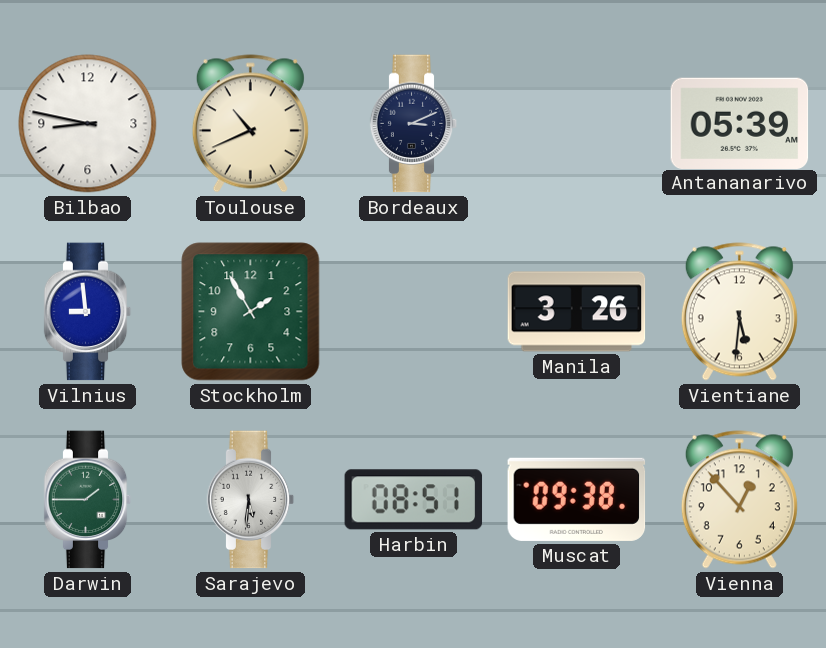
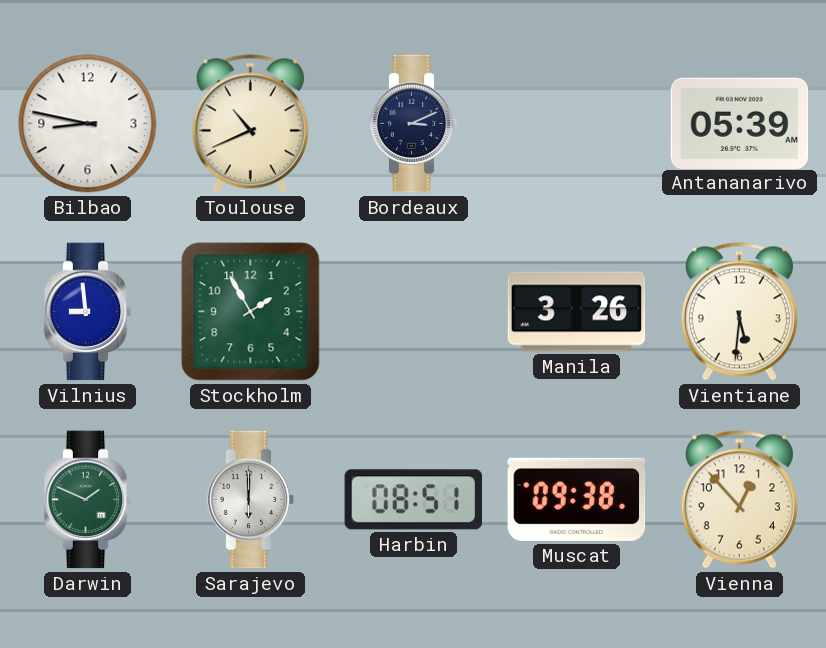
Darwin: 1:45 -> 1:49 (88, 500)
Sarajevo: 5:31 -> 6:00 (251, 500)
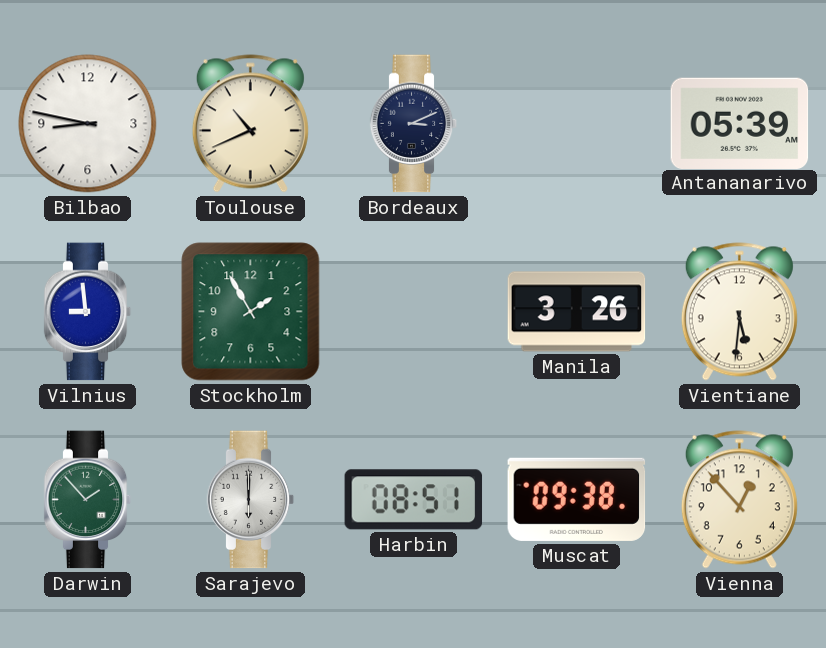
Darwin: 1:49 -> 1:53 (88, 500)
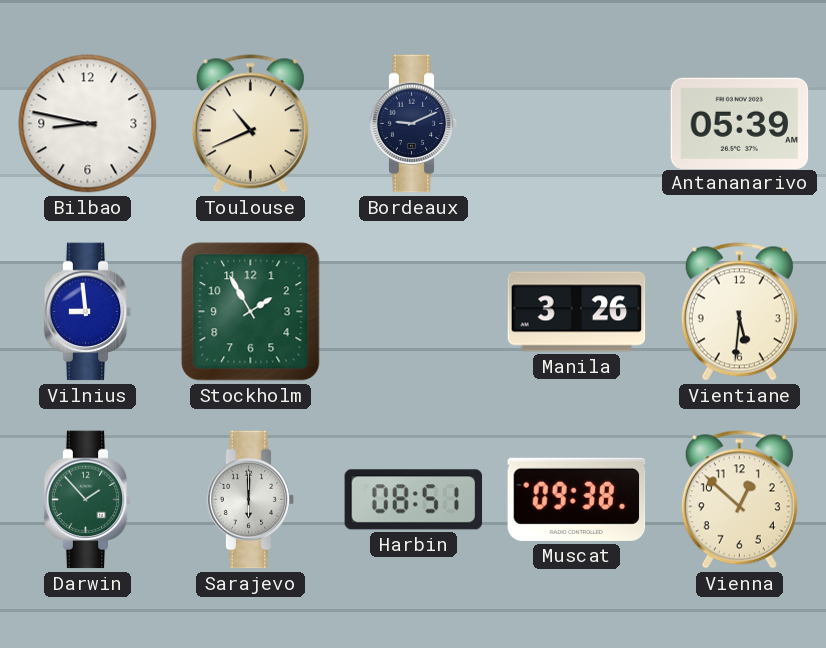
Bordeaux: 3:11 -> 9:11 (414, 124)
Vienna: 12:53 -> 12:52 (739, 500)
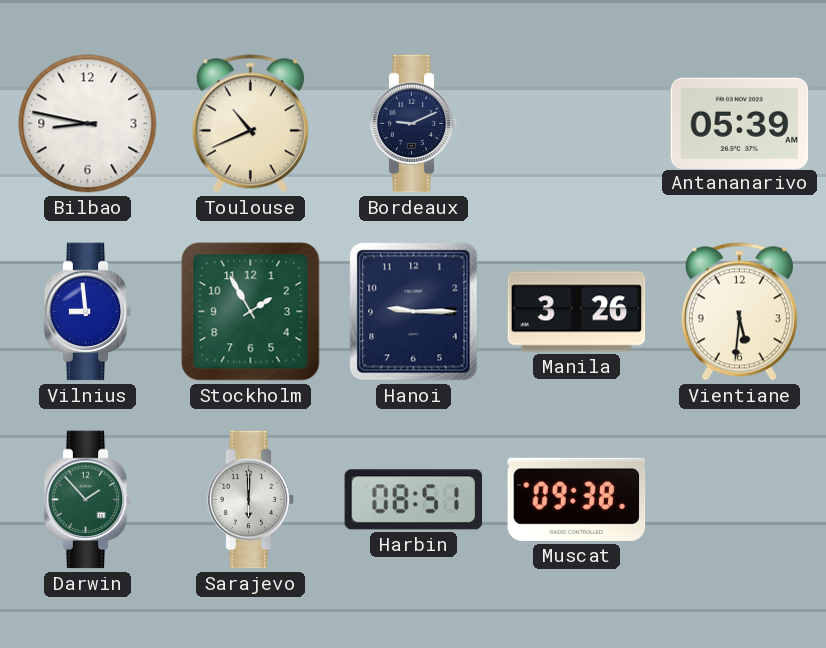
Hanoi: none -> 9:15 (414, 312)
Vienna: 12:52 -> none (739, 500)
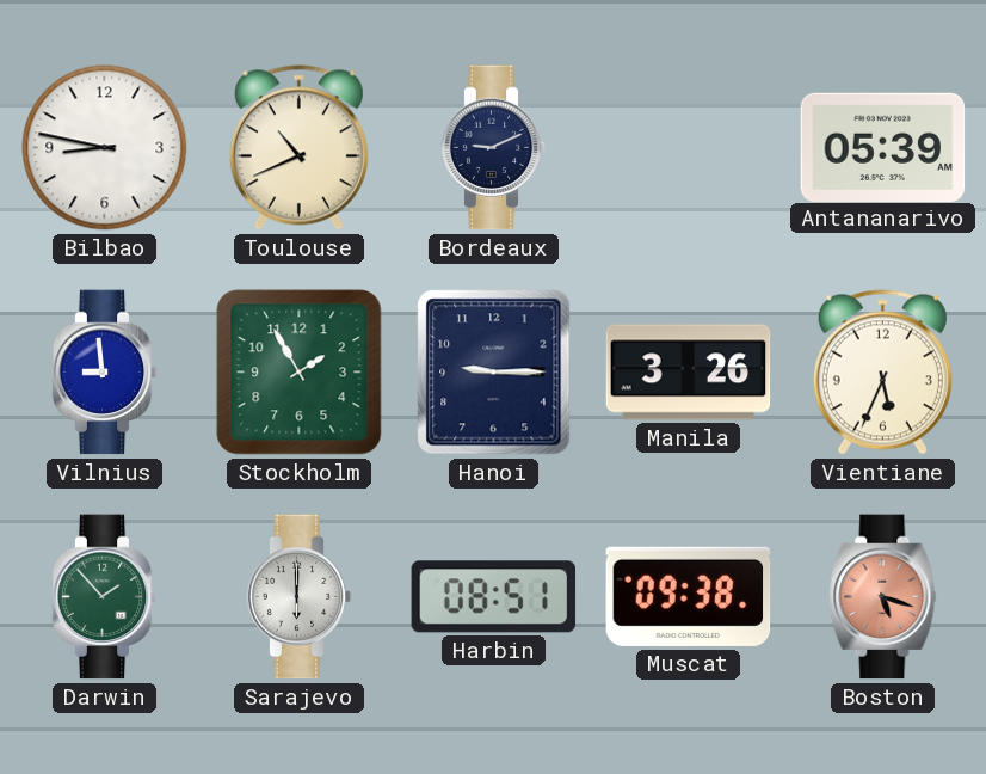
Vientiane: 5:31 -> 5:34 (882, 373)
Boston: none -> 5:18 (883, 597)
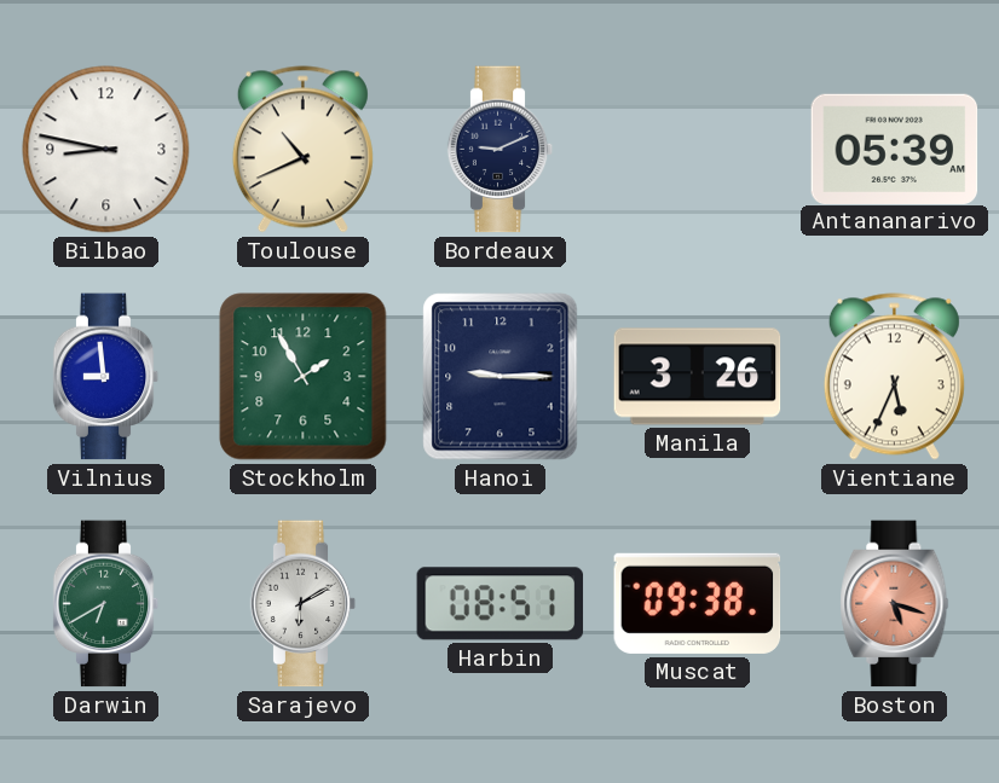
Darwin: 1:53 -> 6:40 (106, 604)
Sarajevo: 6:00 -> 6:10 (304, 604)
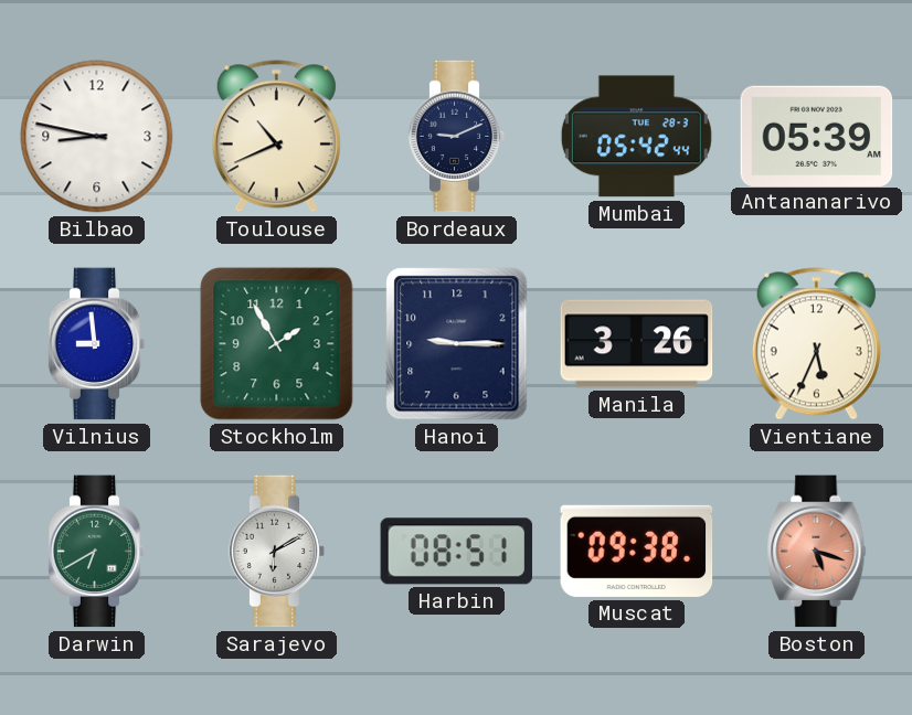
Mumbai: none -> 05:42 (636, 137)
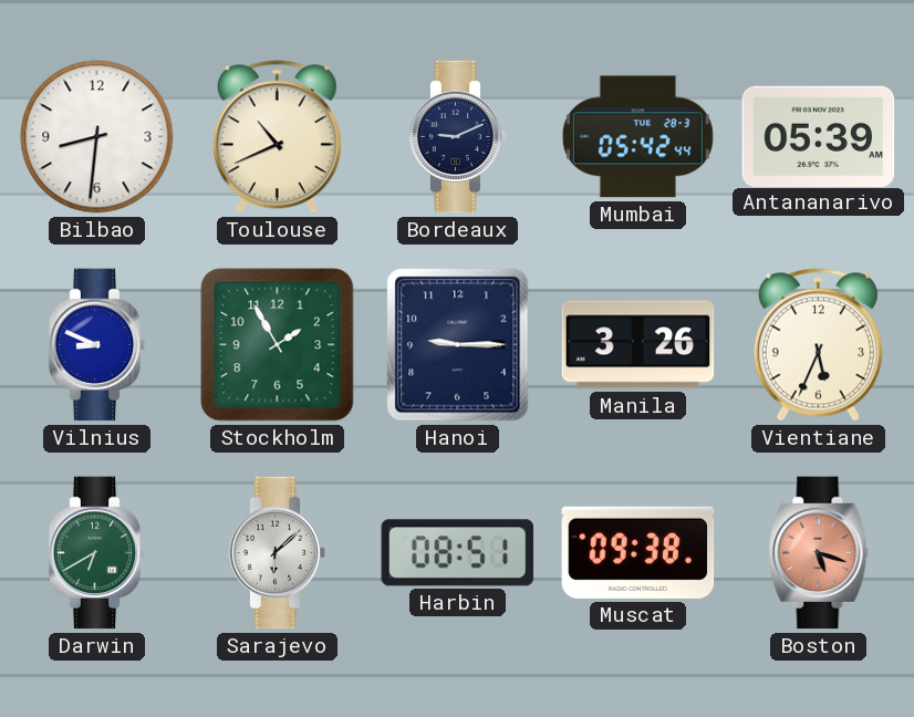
Bilbao: 8:47 -> 8:31 (97, 137)
Vilnius: 8:59 -> 8:49 (97, 345)
Sarajevo: 6:10 -> 6:08 (278, 553)
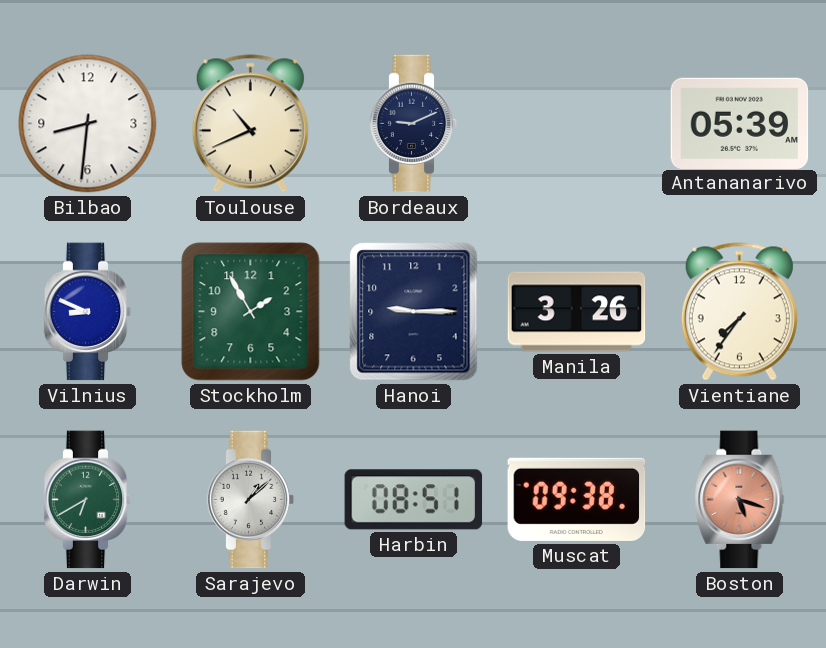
Mumbai: 05:42 -> none (637, 137)
Vientiane: 5:34 -> 7:36 (739, 312)
Sarajevo: 6:08 -> 1:08 (251, 500)
